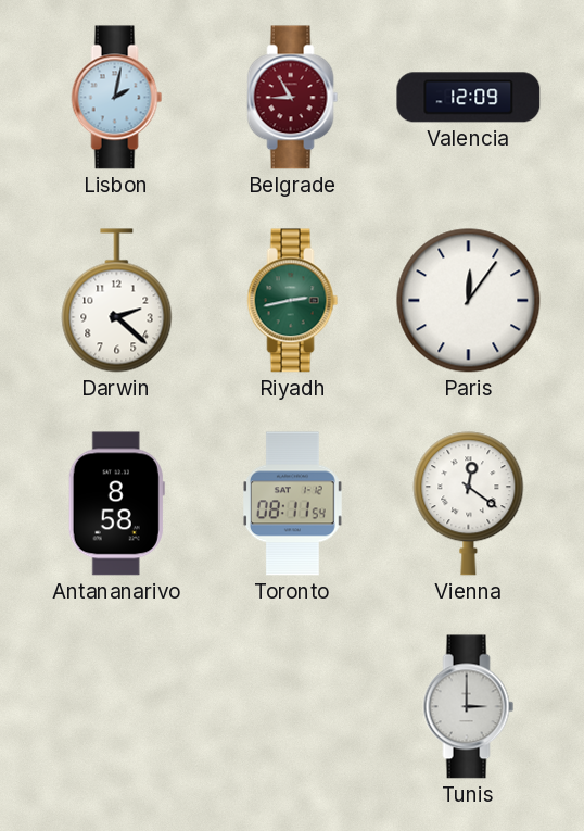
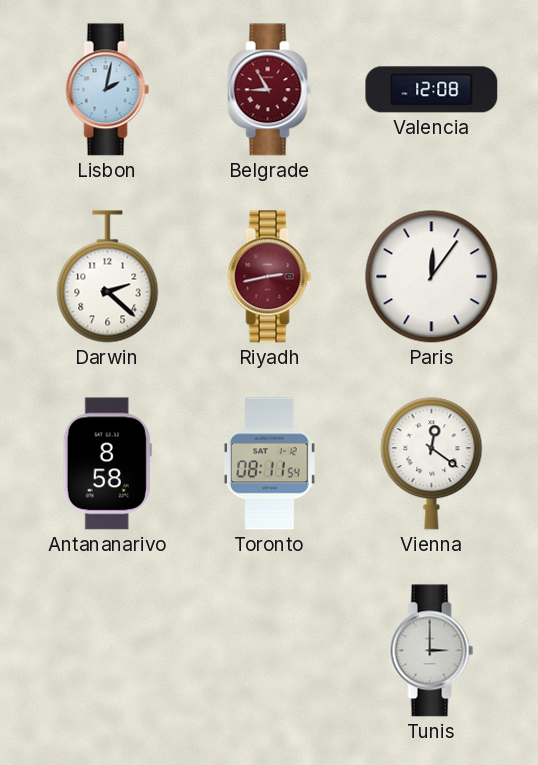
Valencia: 12:09 -> 12:08 (432, 90)
Riyadh dial: green -> burgundy (270, 277)
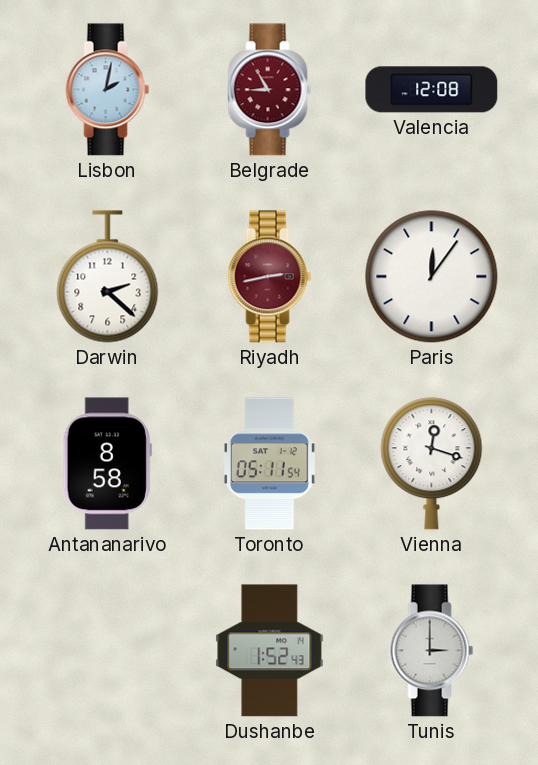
Toronto: 08:11 -> 05:11 (270, 464)
Vienna: 12:21 -> 12:18 (432, 464)
Dushanbe: none -> 1:52 (270, 651)
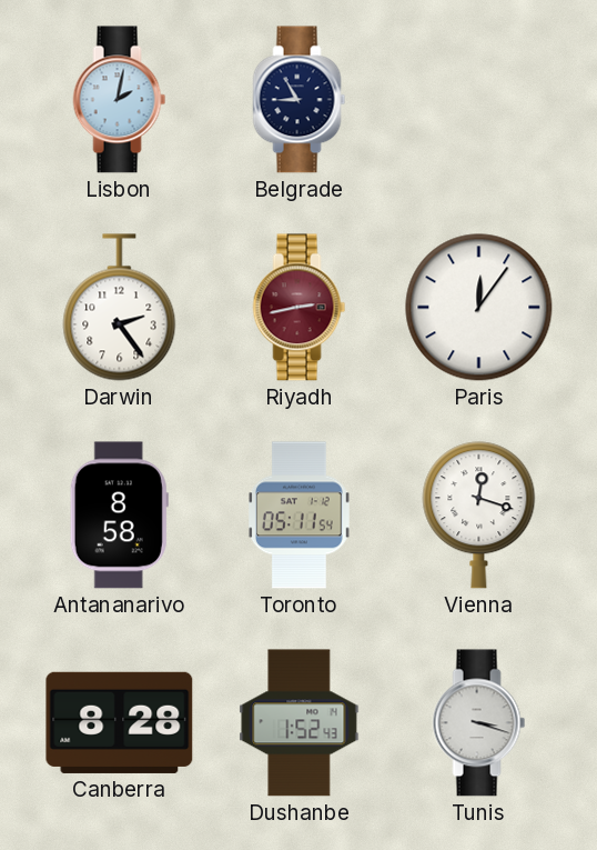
Belgrade dial: burgundy -> navy (300, 100)
Valencia: 12:08 -> none (432, 90)
Darwin: 2:22 -> 2:24 (120, 308)
Canberra: none -> 8:28 (120, 722)
Tunis: 3:00 -> 3:18 (479, 723)
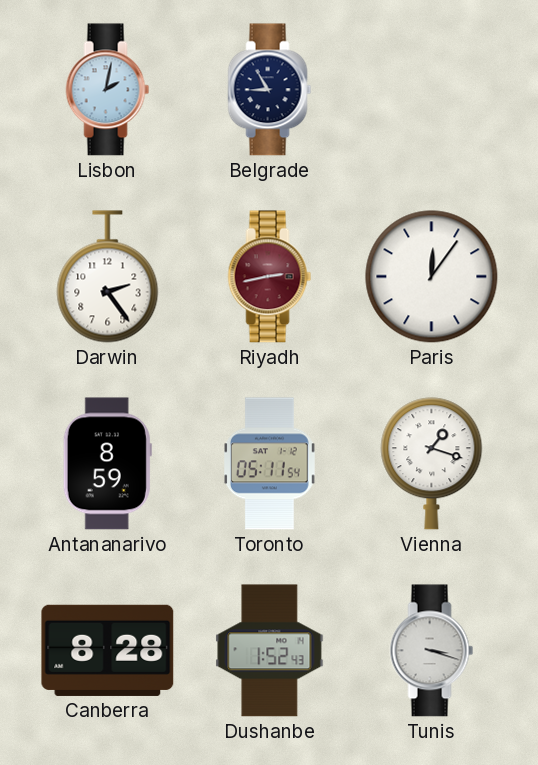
Antananarivo: 8:58 -> 8:59 (107, 464)
Vienna: 12:18 -> 1:18 (432, 464)
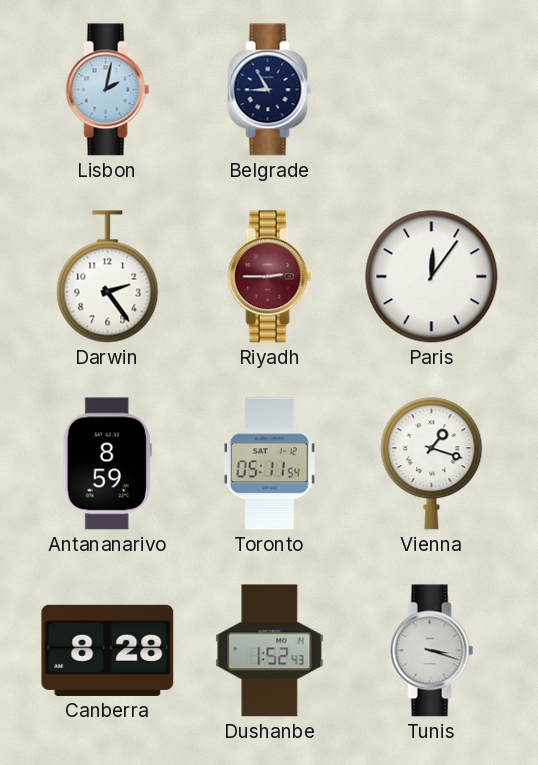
Riyadh: 2:43 -> 2:45 (270, 277)
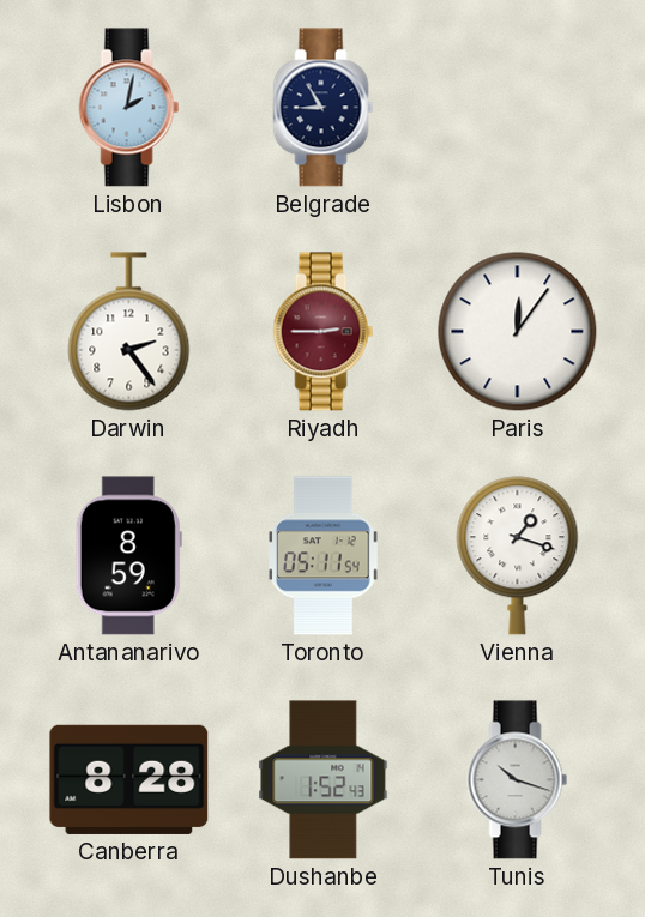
Tunis: 3:18 -> 10:18 (518, 780)
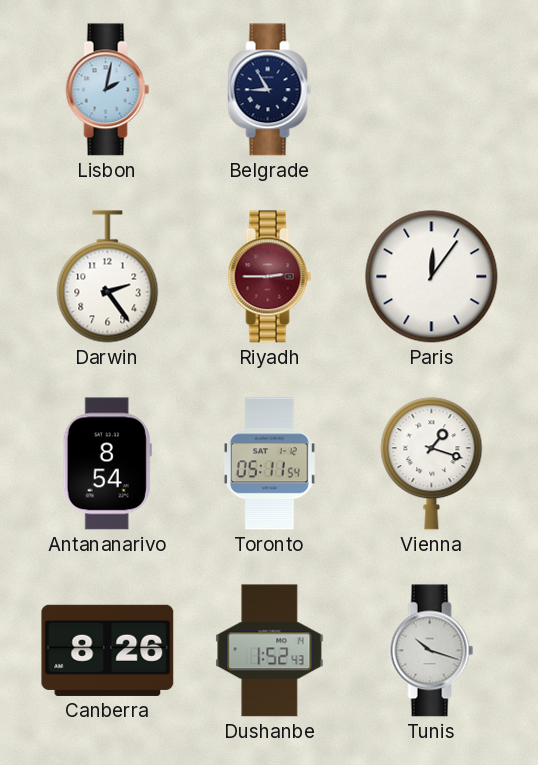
Antananarivo: 8:59 -> 8:54 (107, 464)
Canberra: 8:28 -> 8:26 (108, 650)
